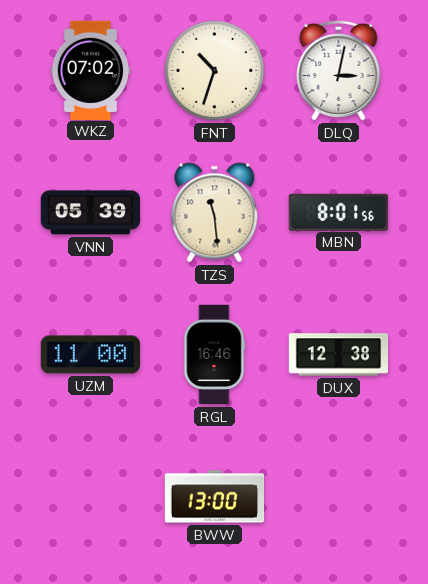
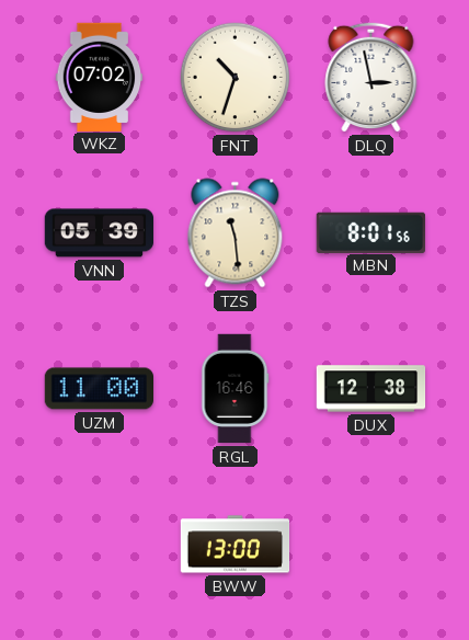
DLQ: 3:02 -> 2:58 (371, 77)
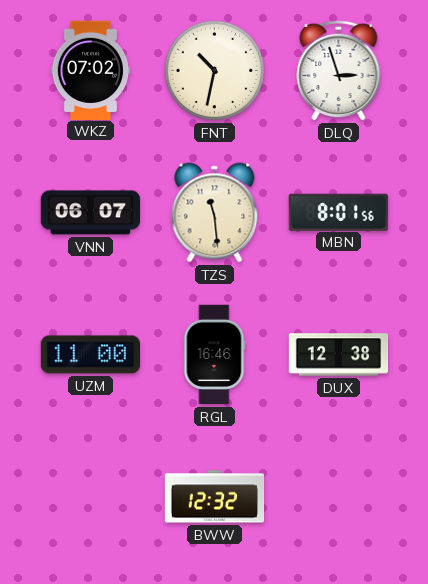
FNT: 10:33 -> 10:32 (215, 71)
DLQ: 2:58 -> 2:57 (339, 70)
VNN: 05:39 -> 06:07 (91, 213)
BWW: 13:00 -> 12:32 (215, 497)
